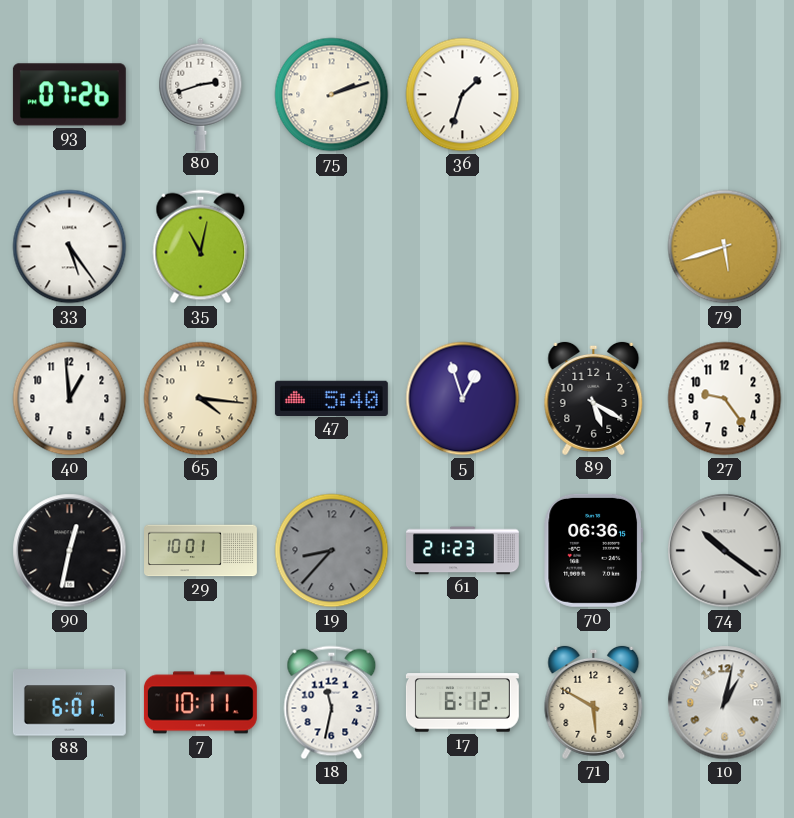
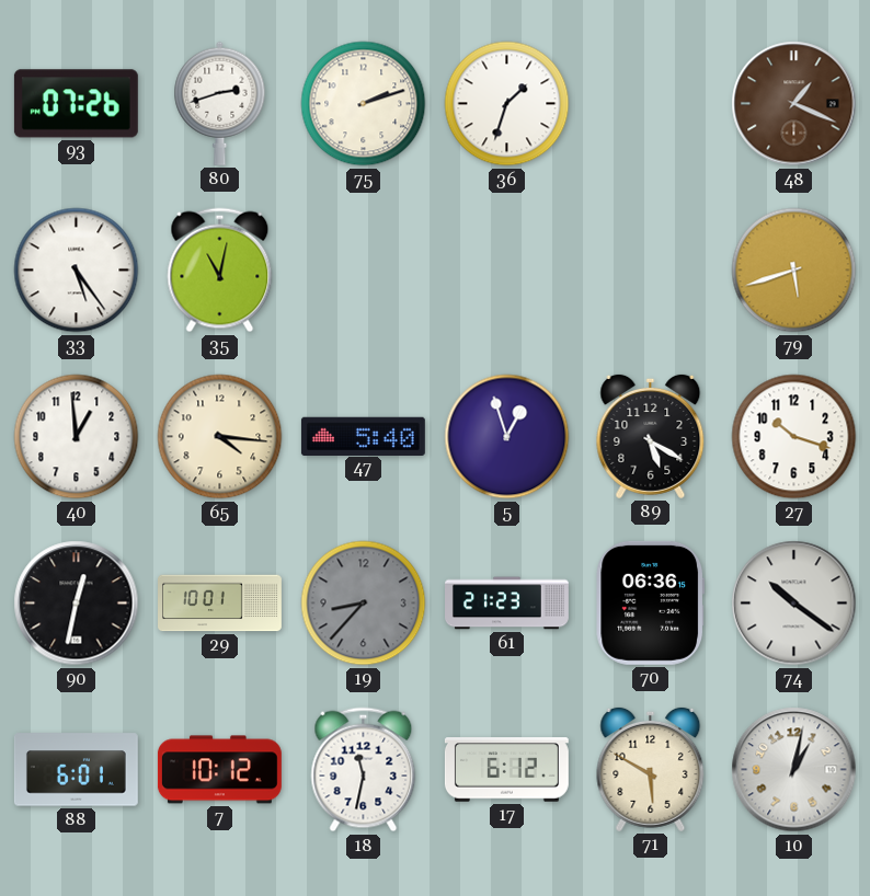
48: none -> 1:19 (794, 104)
27: 9:24 -> 10:18 (794, 437)
7: 10:11 -> 10:12 (219, 770)
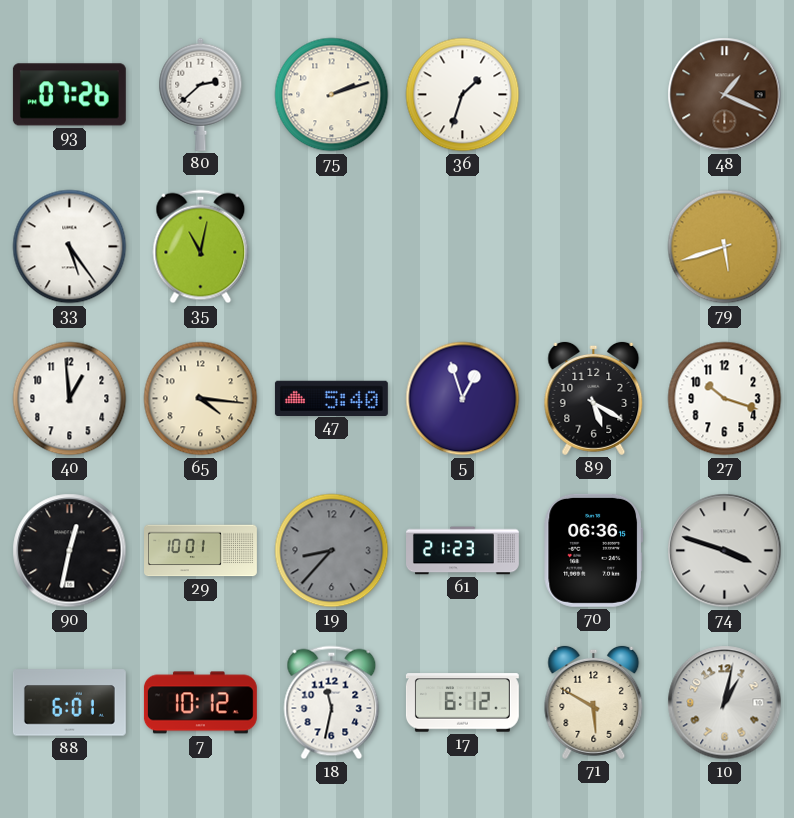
80: 2:42 -> 2:38 (201, 94)
74: 10:21 -> 3:48 (725, 551)
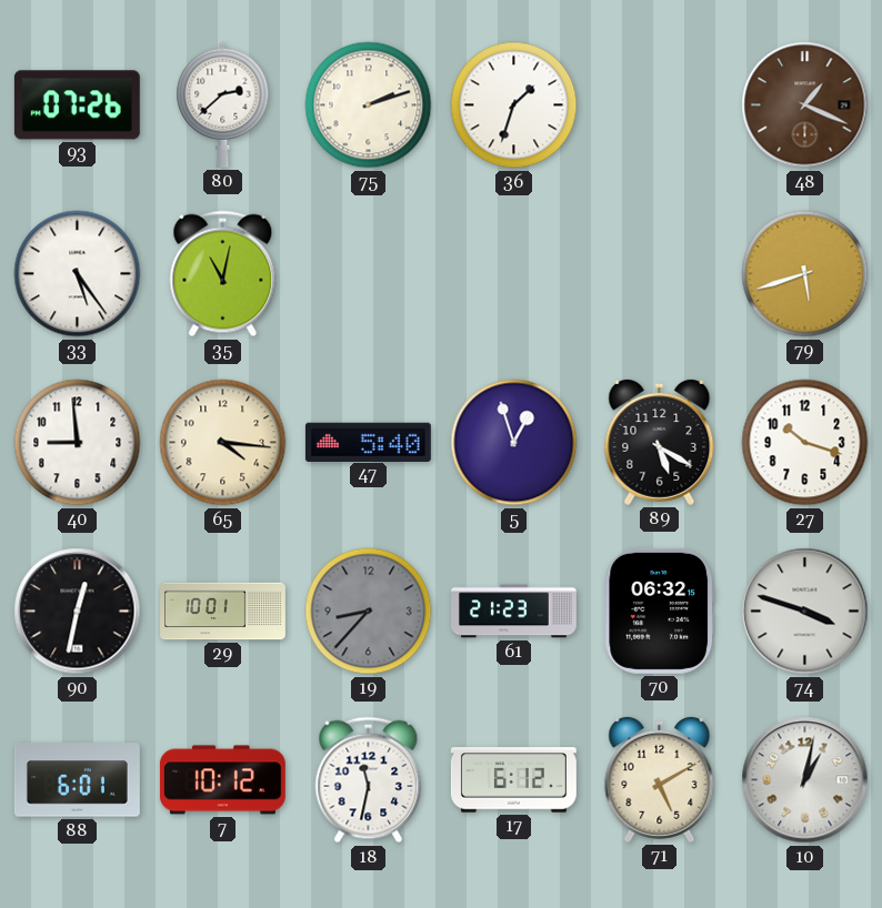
40: 12:59 -> 8:59 (78, 443)
70: 06:36 -> 06:32 (660, 611)
71: 5:50 -> 5:10 (660, 779)
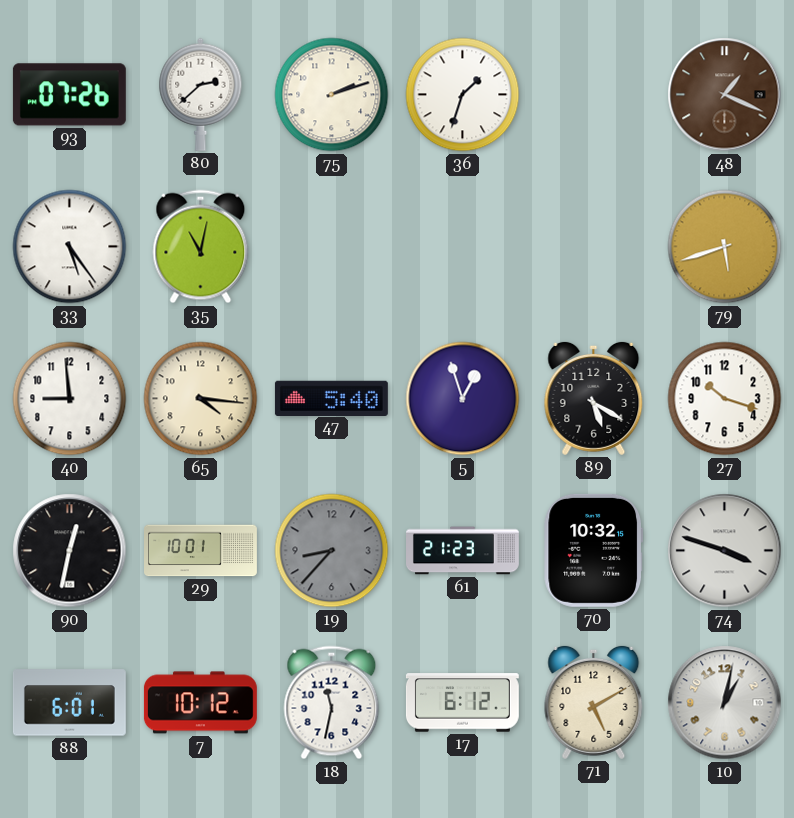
70: 06:32 -> 10:32 (594, 550)
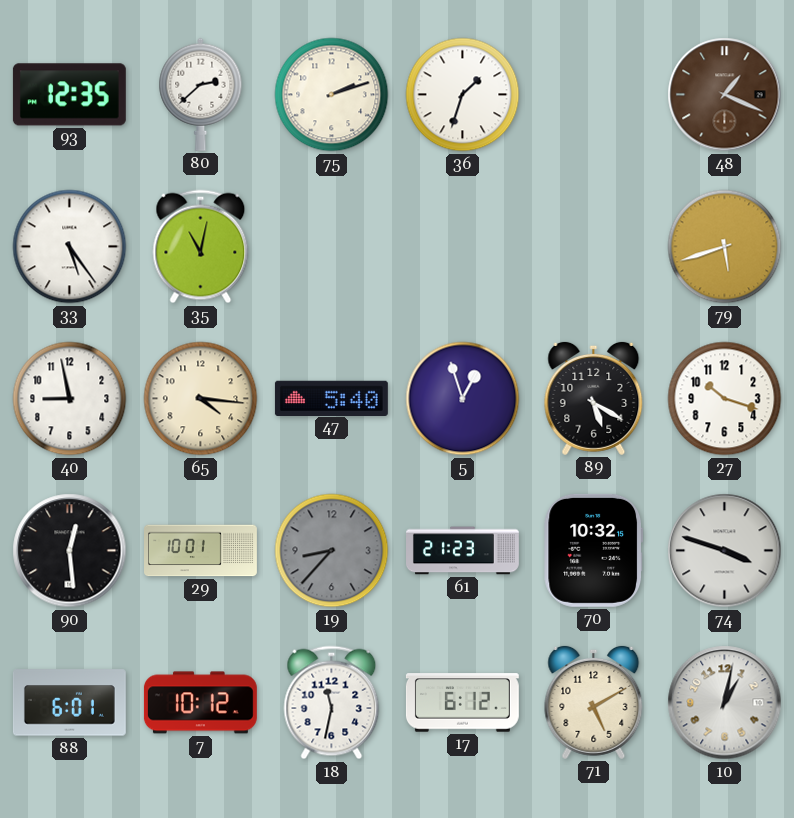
93: 07:26 -> 12:35 (69, 95)
40: 8:59 -> 8:58 (70, 399)
90: 12:32 -> 12:29 (70, 551)
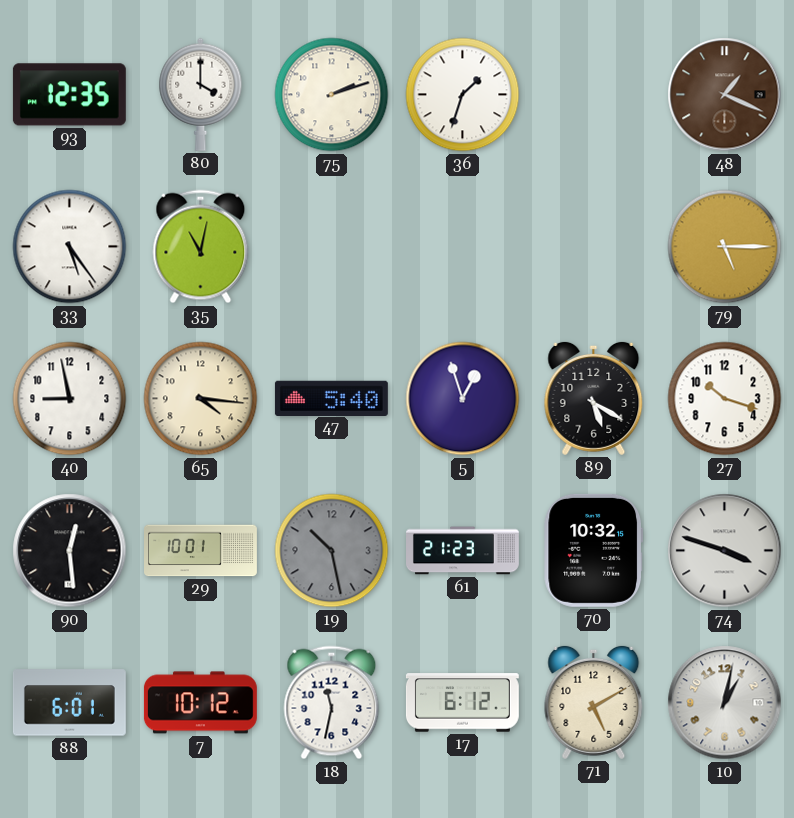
80: 2:38 -> 4:00 (201, 94)
79: 5:42 -> 5:15 (725, 247)
19: 8:37 -> 10:28 (332, 551)
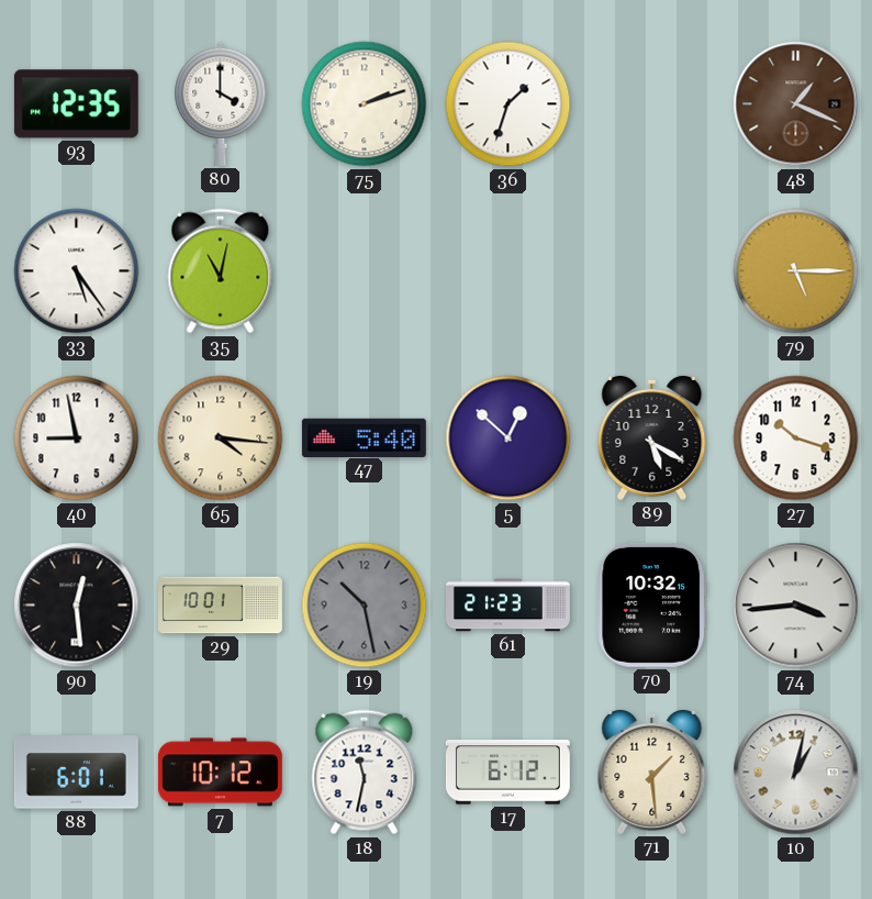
5: 12:57 -> 12:52 (508, 439)
74: 3:48 -> 3:44 (796, 606)
71: 5:10 -> 1:29 (652, 772)
